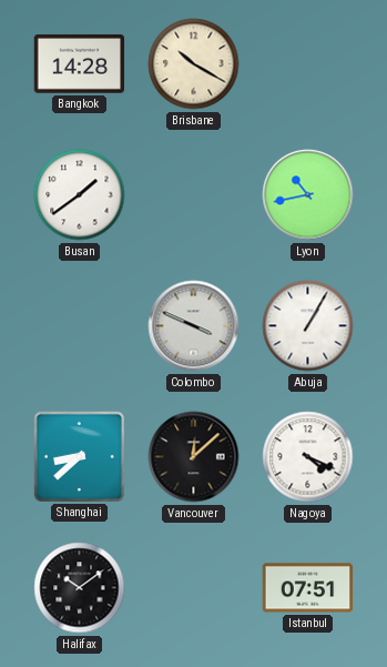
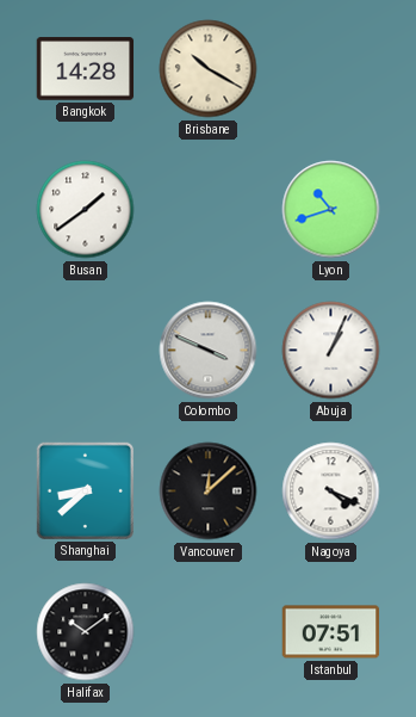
Lyon: 10:43 -> 10:42 (331, 210)
Abuja: 1:05 -> 1:04 (331, 351)
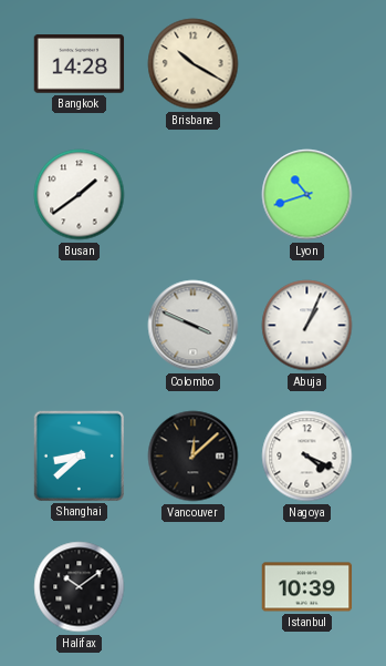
Istanbul: 07:51 -> 10:39 (307, 587)
